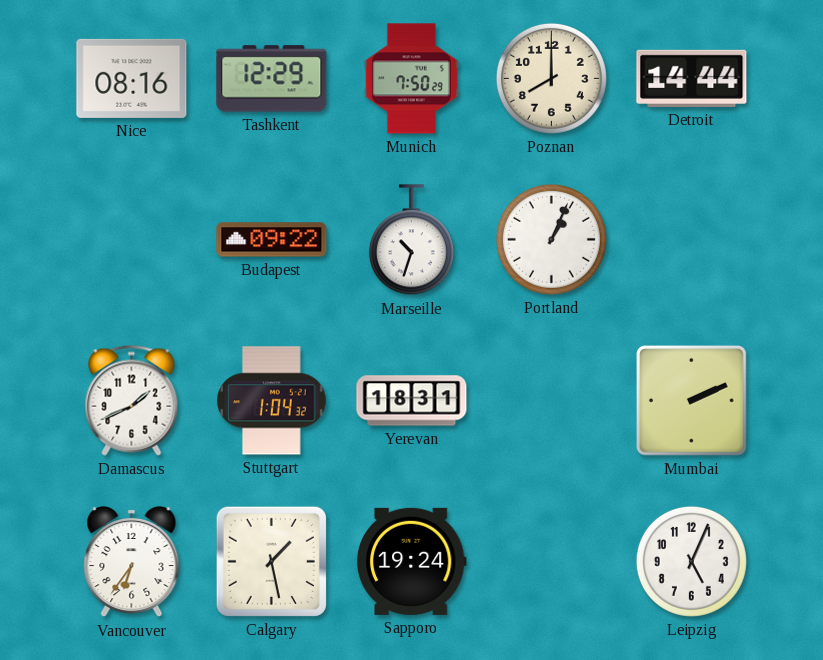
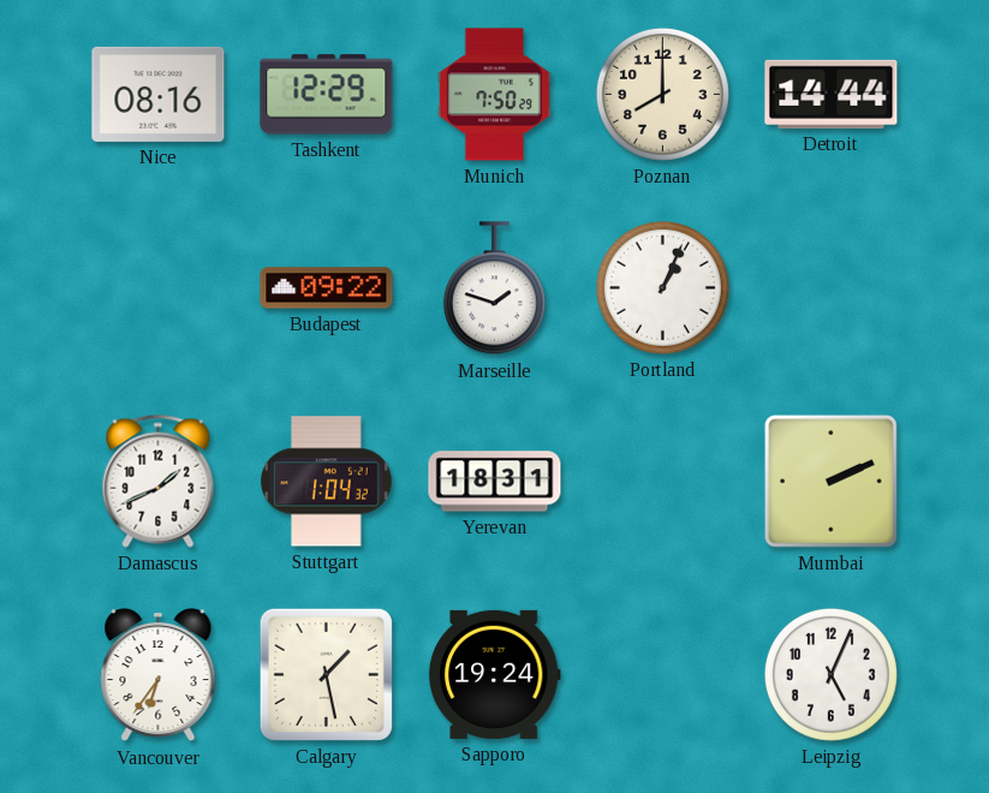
Marseille: 10:33 -> 1:48 (494, 288)
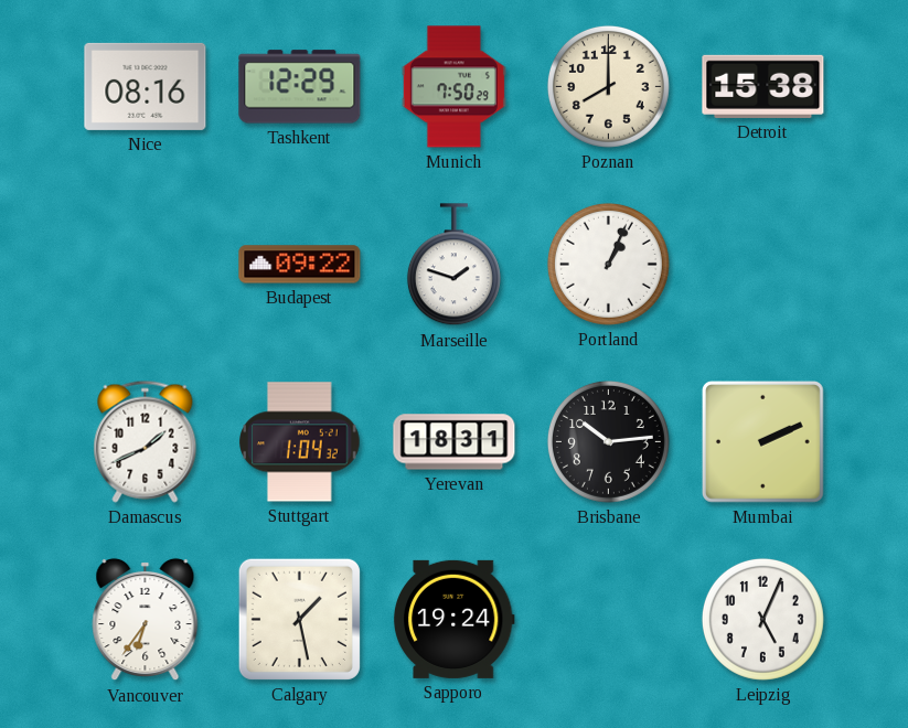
Detroit: 14:44 -> 15:38 (763, 86)
Brisbane: none -> 10:14 (608, 441)
